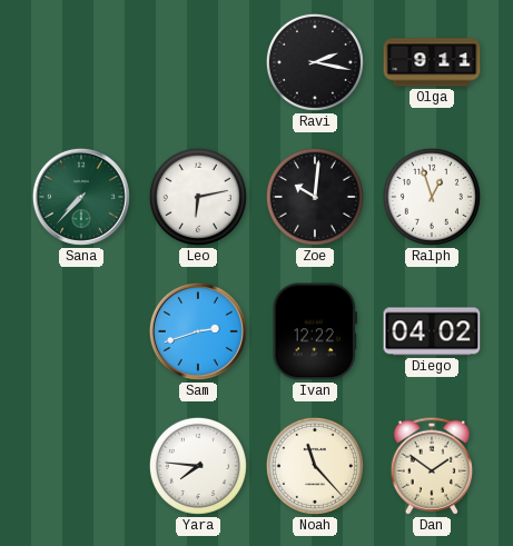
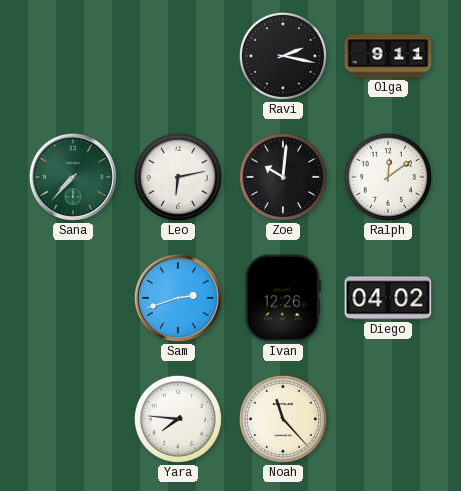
Ralph: 12:57 -> 12:09 (388, 177)
Ivan: 12:22 -> 12:26 (283, 298)
Dan: 1:51 -> none (432, 466)
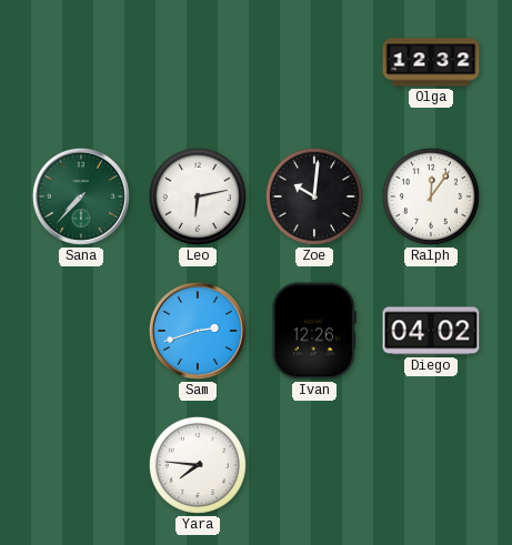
Ravi: 2:17 -> none (283, 56)
Olga: 9:11 -> 12:32 (431, 62)
Ralph: 12:09 -> 12:06 (431, 196)
Noah: 11:23 -> none (283, 419)
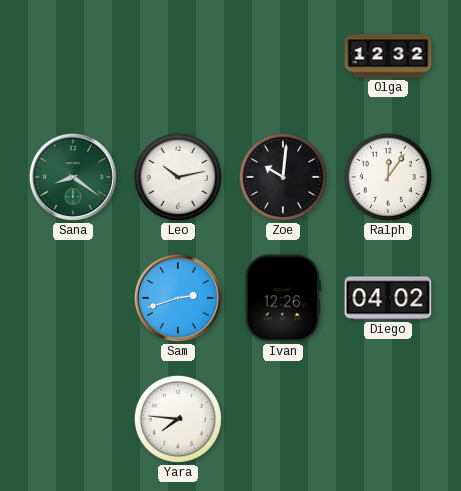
Sana: 7:37 -> 8:21 (73, 177)
Leo: 6:13 -> 10:13 (178, 177)
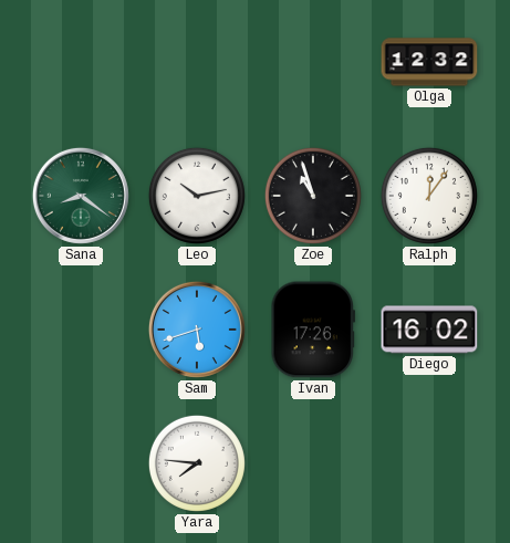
Zoe: 10:01 -> 10:57 (313, 196)
Sam: 2:42 -> 5:42 (197, 330)
Ivan: 12:26 -> 17:26 (313, 330)
Diego: 04:02 -> 16:02 (429, 330)
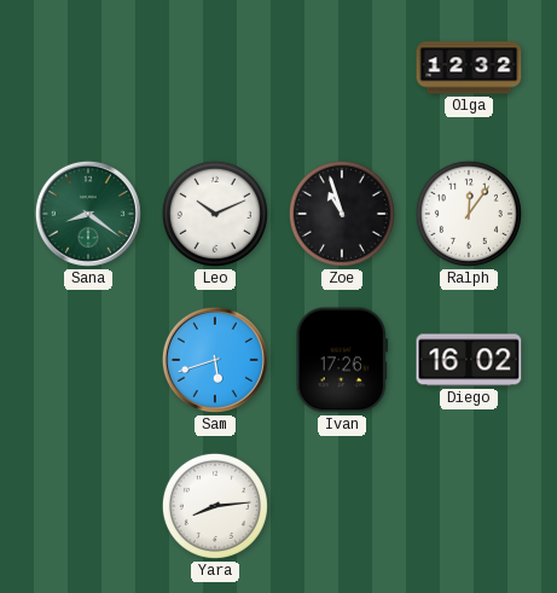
Leo: 10:13 -> 10:11 (215, 214)
Yara: 7:46 -> 8:14 (215, 506)
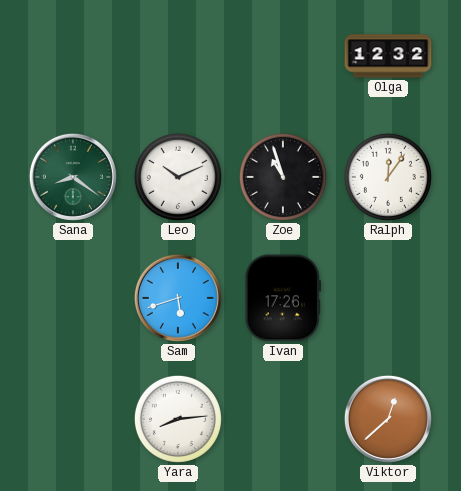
Diego: 16:02 -> none (469, 360)
Viktor: none -> 12:38 (388, 419)
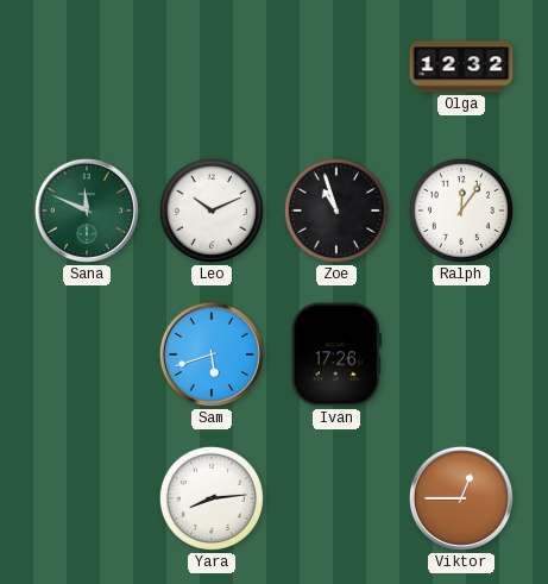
Sana: 8:21 -> 11:49 (87, 211)
Viktor: 12:38 -> 12:45 (461, 498)
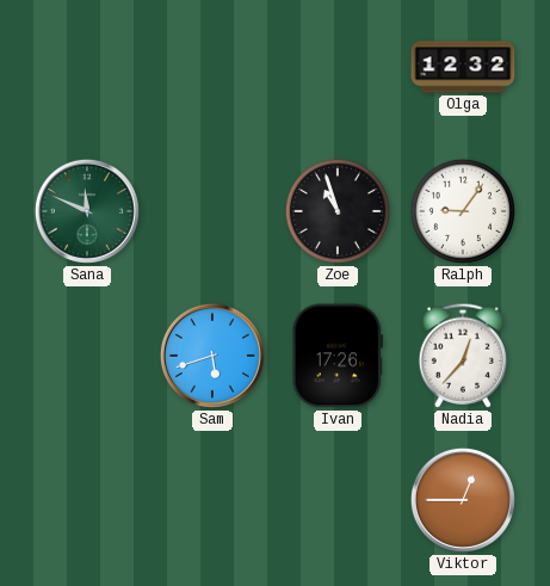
Leo: 10:11 -> none (212, 211)
Ralph: 12:06 -> 9:06 (463, 211)
Nadia: none -> 12:37 (463, 356)
Yara: 8:14 -> none (212, 498)
